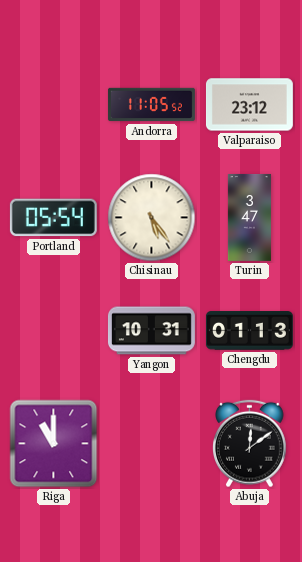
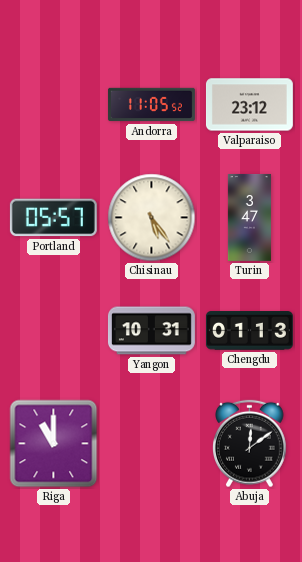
Portland: 05:54 -> 05:57 (53, 218)
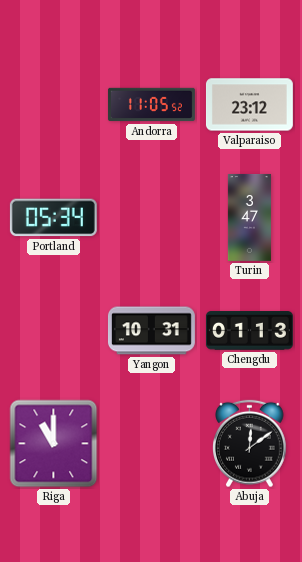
Portland: 05:57 -> 05:34 (53, 218)
Chisinau: 5:24 -> none (152, 218)
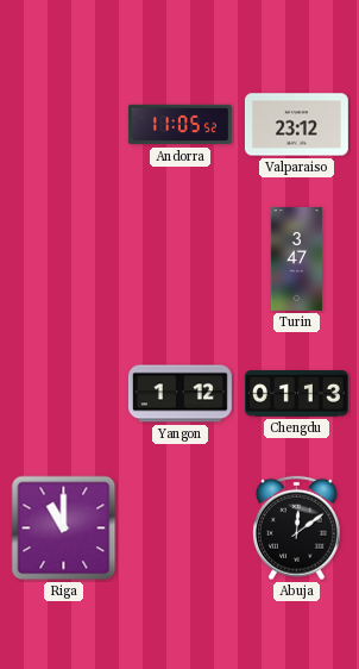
Portland: 05:34 -> none (53, 218)
Yangon: 10:31 -> 1:12 (179, 394)
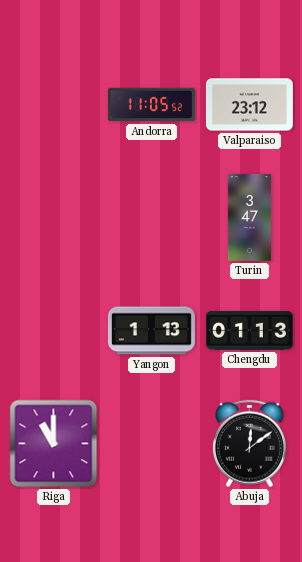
Yangon: 1:12 -> 1:13 (151, 331)
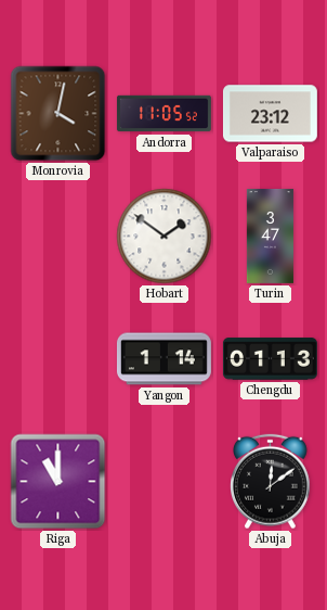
Monrovia: none -> 4:02 (58, 114)
Hobart: none -> 1:51 (165, 237)
Yangon: 1:13 -> 1:14 (163, 359)
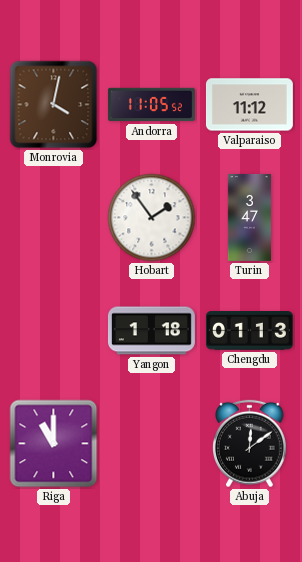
Valparaiso: 23:12 -> 11:12 (249, 105)
Hobart: 1:51 -> 1:54 (152, 218)
Yangon: 1:14 -> 1:18 (151, 331)
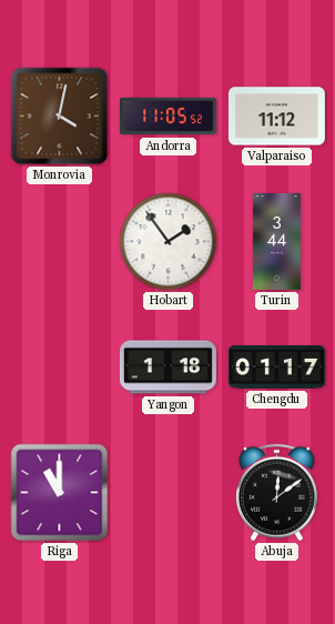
Turin: 3:47 -> 3:44 (276, 241)
Chengdu: 01:13 -> 01:17 (276, 368)
